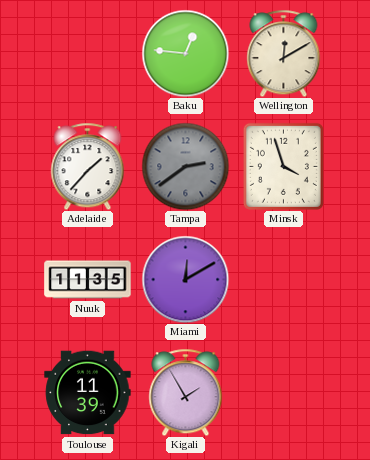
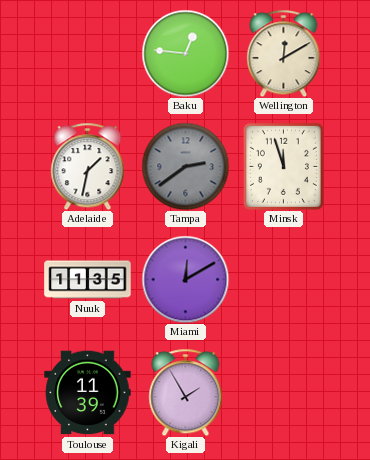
Adelaide: 1:37 -> 1:32 (88, 166)
Minsk: 3:57 -> 11:57 (283, 166)
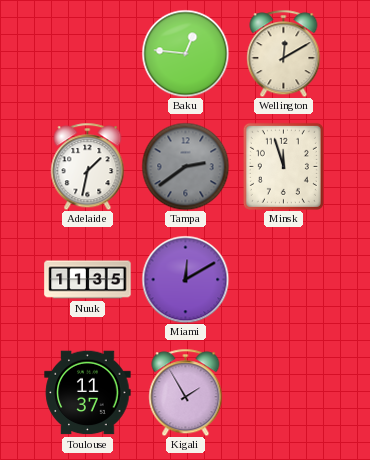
Toulouse: 11:39 -> 11:37 (88, 393)
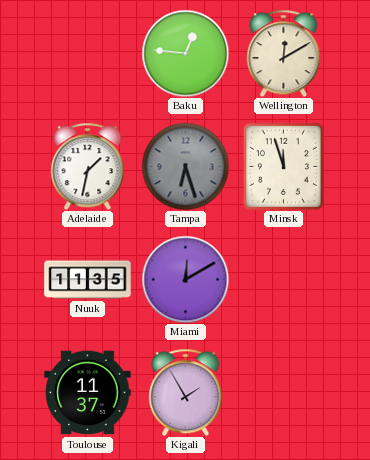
Tampa: 2:39 -> 6:27 (185, 166)
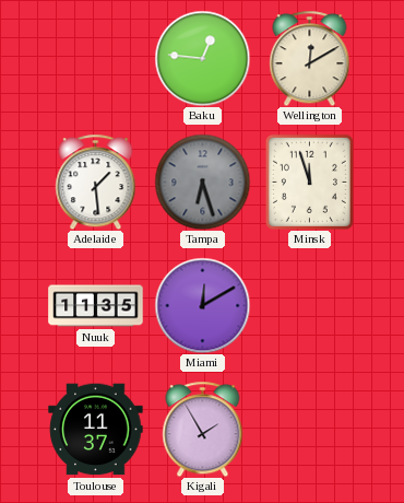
Adelaide: 1:32 -> 1:29 (96, 182)
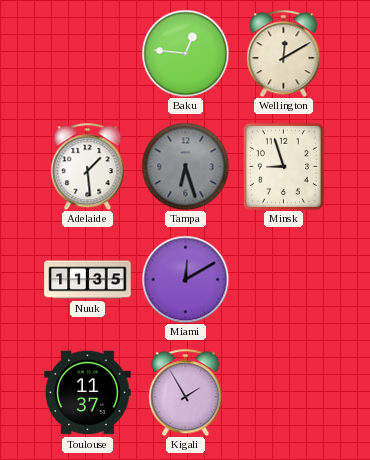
Minsk: 11:57 -> 8:57 (283, 166)
